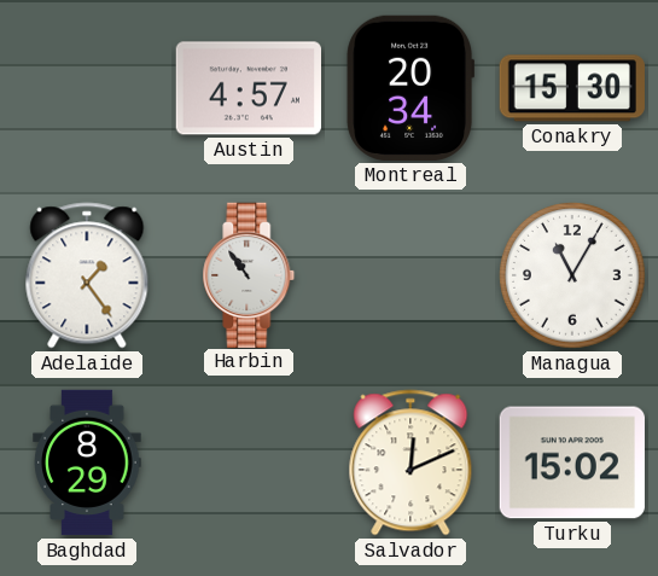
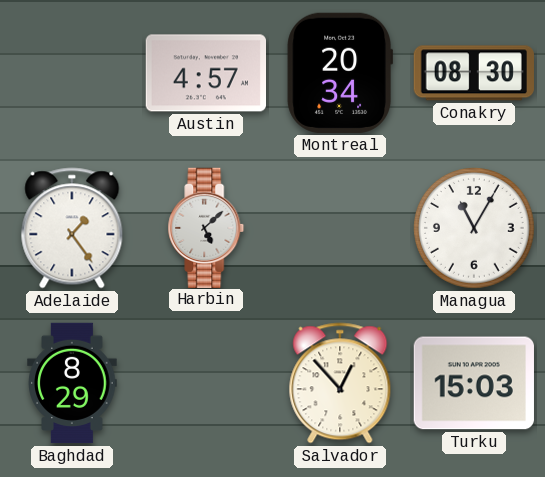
Conakry: 15:30 -> 08:30 (474, 73)
Harbin: 10:54 -> 5:08 (206, 227)
Salvador: 12:11 -> 12:53 (340, 383)
Turku: 15:02 -> 15:03 (474, 383)
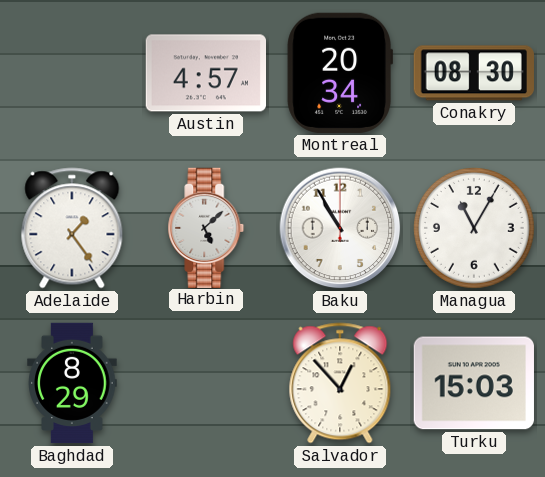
Baku: none -> 10:55 (340, 228)
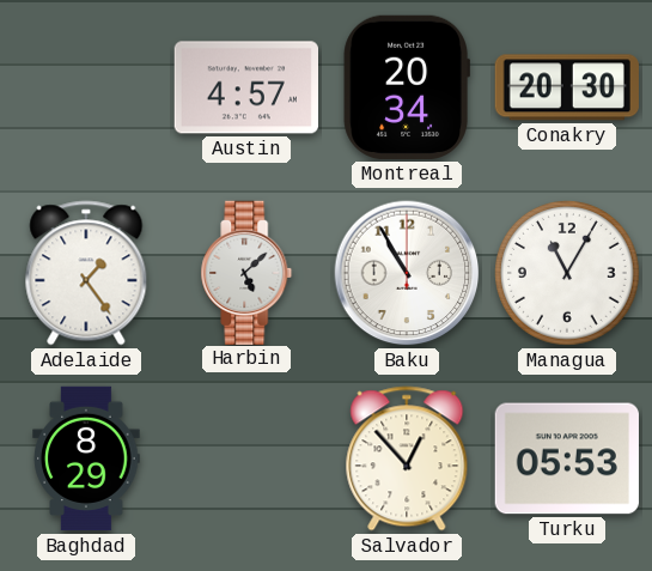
Conakry: 08:30 -> 20:30 (567, 87)
Turku: 15:03 -> 05:53 (567, 458)
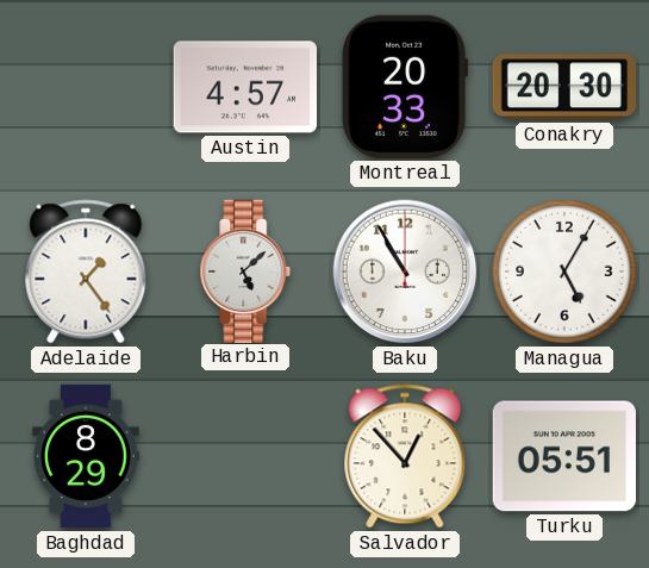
Montreal: 20:34 -> 20:33 (404, 87)
Managua: 11:05 -> 5:05 (566, 273)
Turku: 05:53 -> 05:51 (564, 456)
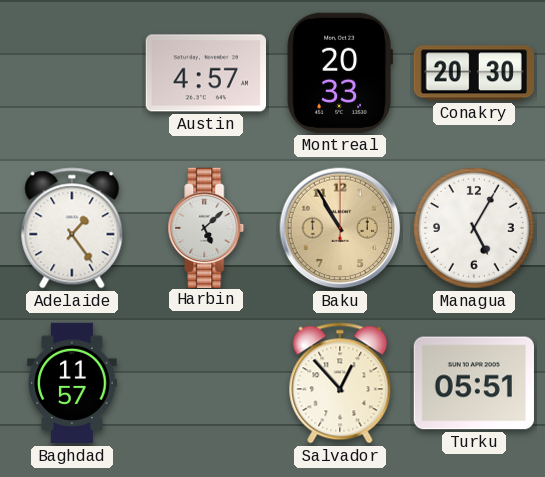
Baku dial: white -> champagne (340, 228)
Baghdad: 8:29 -> 11:57 (72, 383)
